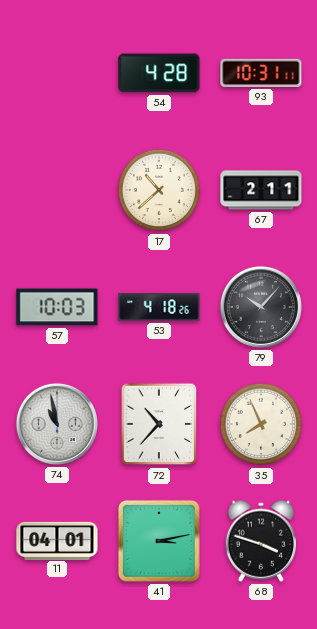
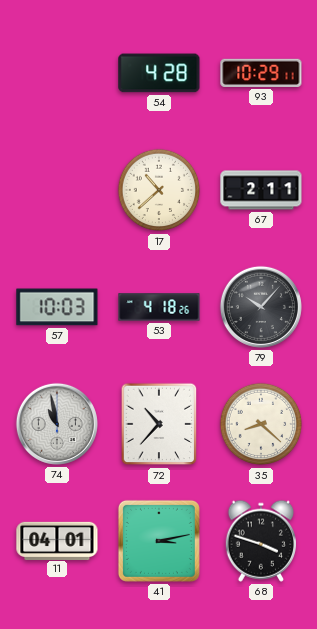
93: 10:31 -> 10:29 (261, 73)
35: 7:56 -> 8:22 (261, 424)
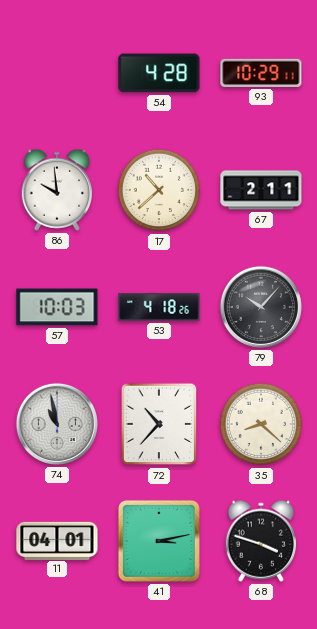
86: none -> 9:59 (56, 190)
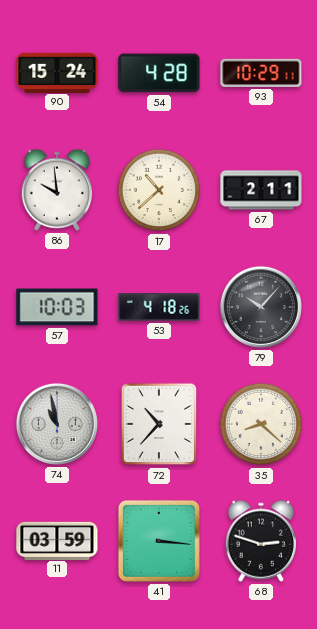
90: none -> 15:24 (57, 72)
11: 04:01 -> 03:59 (57, 540)
41: 3:13 -> 3:16 (159, 541)
68: 3:48 -> 2:48 (260, 541)
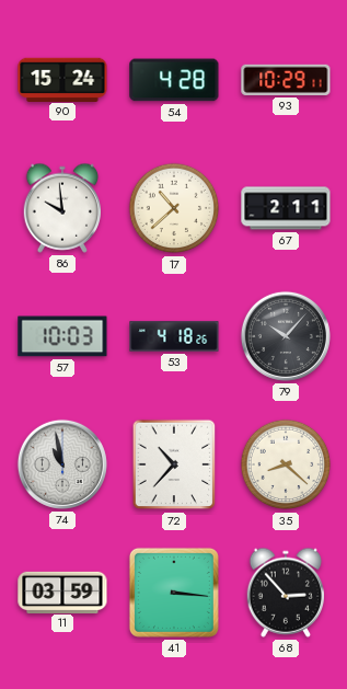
68: 2:48 -> 2:53 (285, 593)
